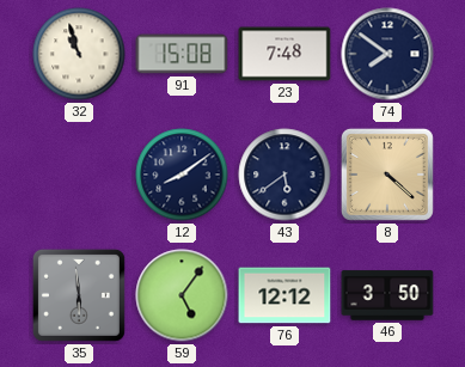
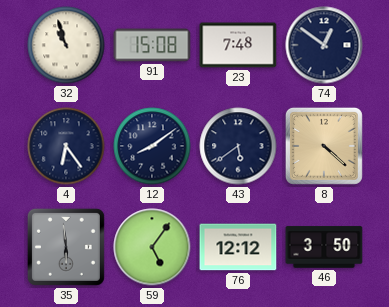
74: 7:51 -> 12:51 (324, 45)
4: none -> 6:24 (66, 146)
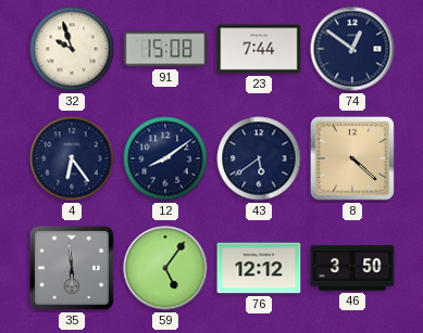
32: 10:57 -> 9:57 (72, 49)
23: 7:48 -> 7:44 (259, 49)
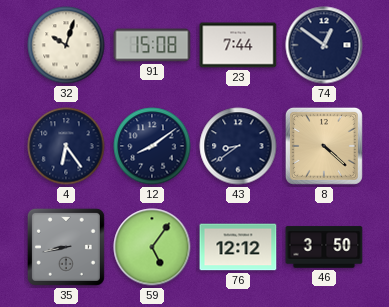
32: 9:57 -> 10:03 (66, 45)
43: 5:39 -> 8:39 (238, 146)
35: 5:59 -> 8:43 (66, 247)
